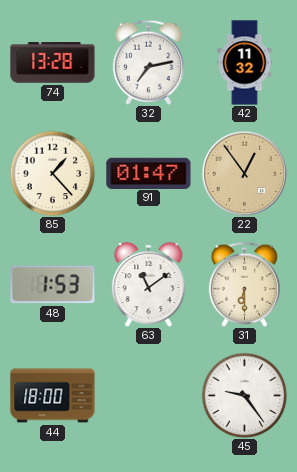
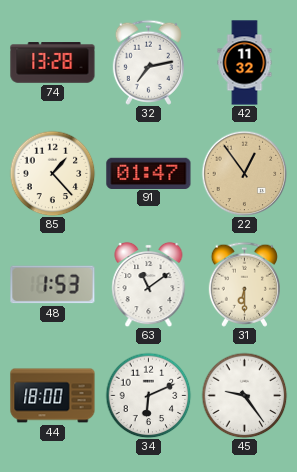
34: none -> 6:11 (148, 395)
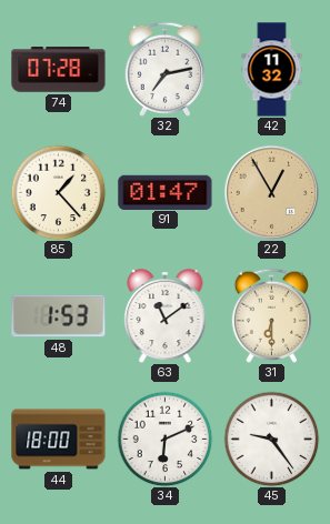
74: 13:28 -> 07:28 (59, 70)
22: 12:54 -> 12:55 (271, 192)
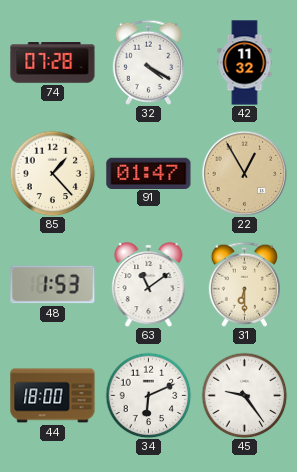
32: 7:13 -> 4:20 (148, 62)
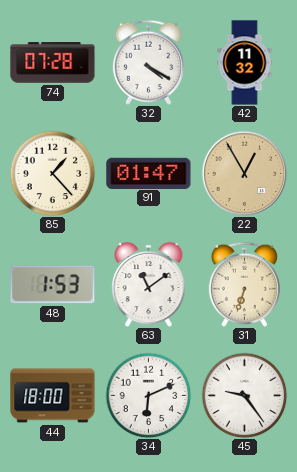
31: 6:30 -> 6:33 (244, 284)
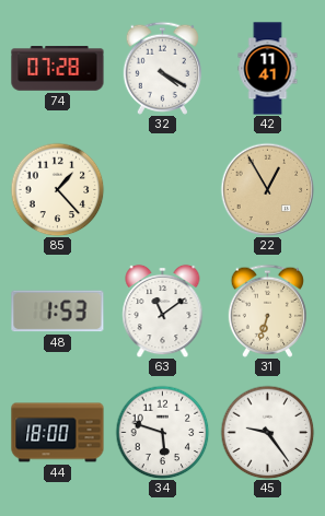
42: 11:32 -> 11:41 (268, 69)
91: 01:47 -> none (149, 173)
34: 6:11 -> 5:48 (162, 432)
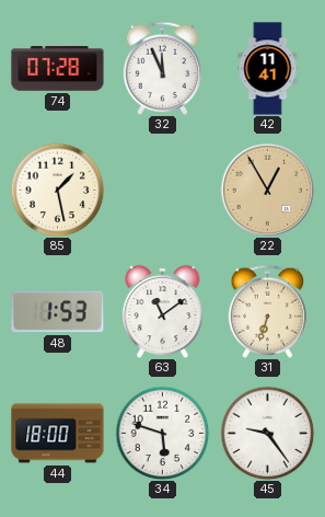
32: 4:20 -> 11:56 (162, 68)
85: 1:23 -> 1:28 (57, 189)
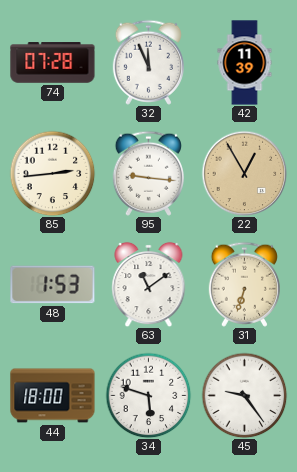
42: 11:41 -> 11:39 (245, 63)
85: 1:28 -> 2:44 (52, 173)
95: none -> 9:16 (148, 173)
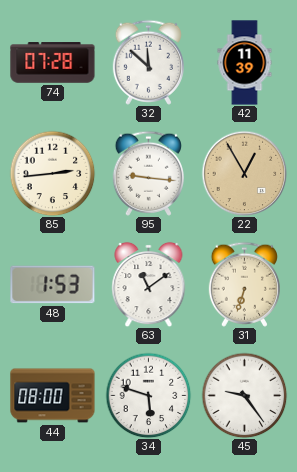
32: 11:56 -> 11:52 (148, 62)
44: 18:00 -> 08:00 (53, 396)
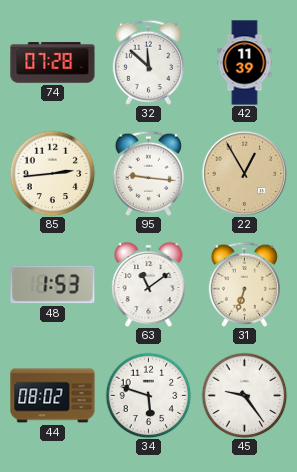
44: 08:00 -> 08:02 (53, 396)
